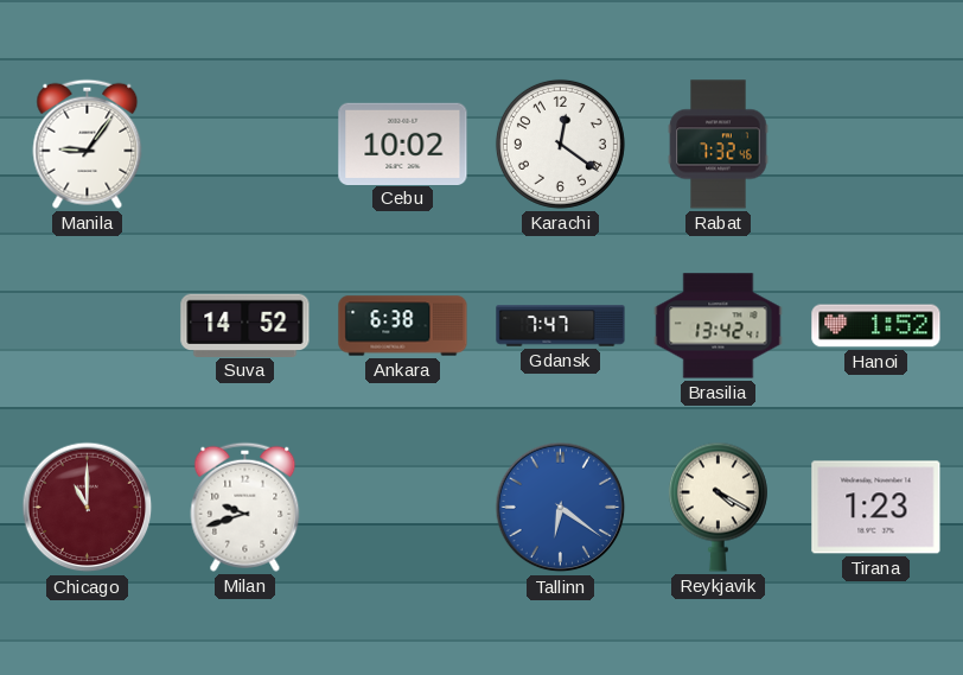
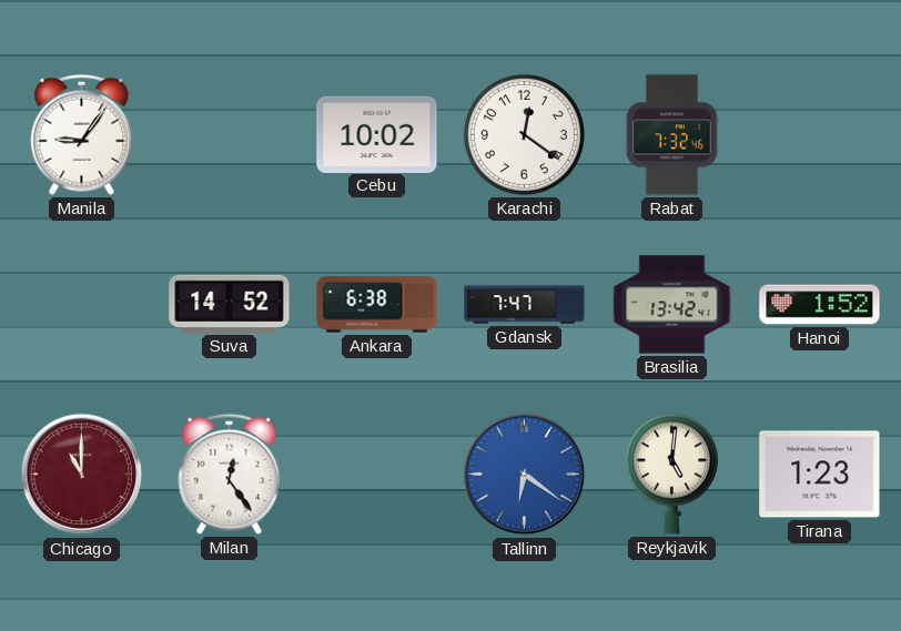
Milan: 9:42 -> 12:24 (230, 474)
Reykjavik: 4:20 -> 5:01 (671, 474)
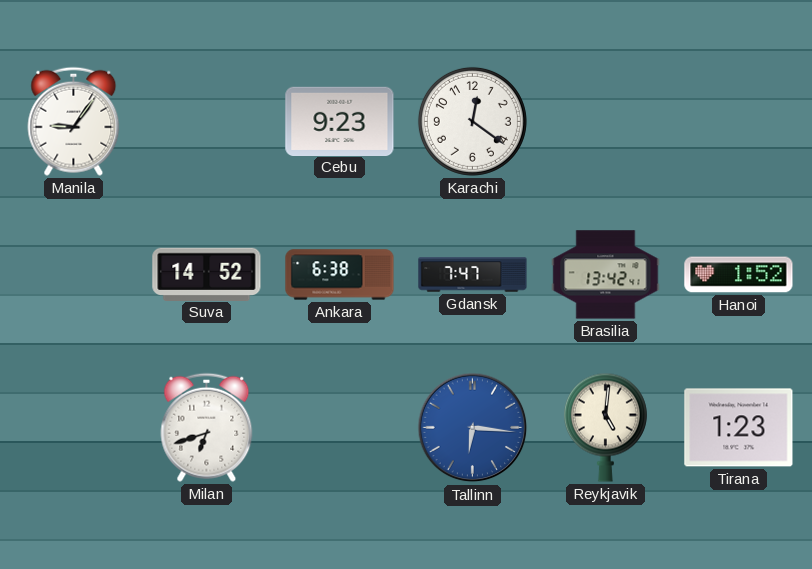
Cebu: 10:02 -> 9:23 (340, 121)
Rabat: 7:32 -> none (672, 135)
Chicago: 11:00 -> none (82, 475)
Milan: 12:24 -> 6:42 (207, 427)
Tallinn: 6:21 -> 6:16 (473, 428)
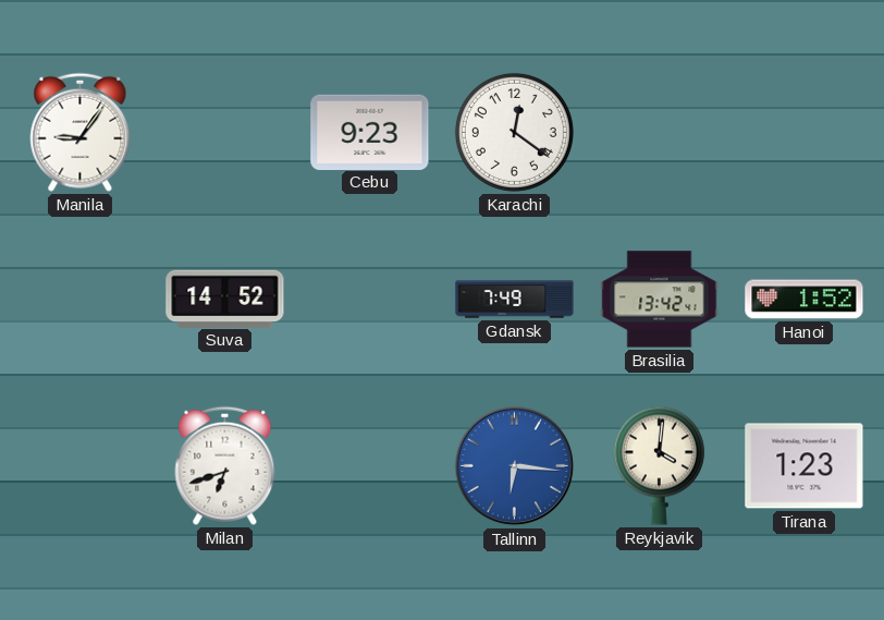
Ankara: 6:38 -> none (340, 275)
Gdansk: 7:47 -> 7:49 (515, 300)
Reykjavik: 5:01 -> 4:01 (659, 465)
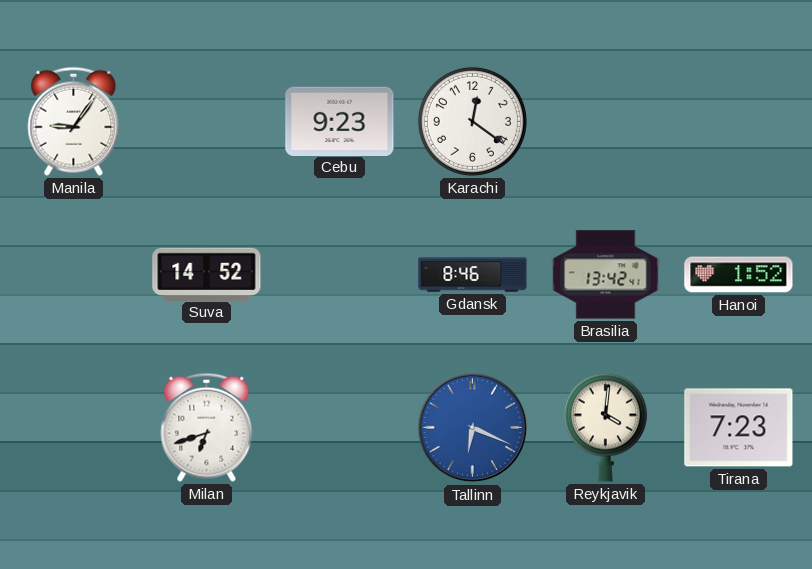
Gdansk: 7:49 -> 8:46 (473, 275)
Tallinn: 6:16 -> 6:19 (473, 428)
Tirana: 1:23 -> 7:23 (739, 428)
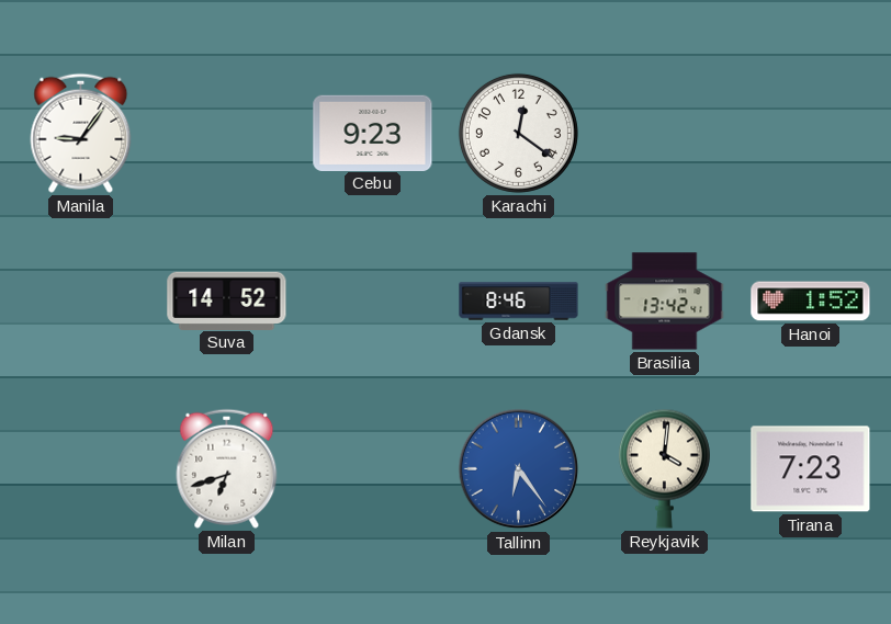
Tallinn: 6:19 -> 6:24 (519, 469)
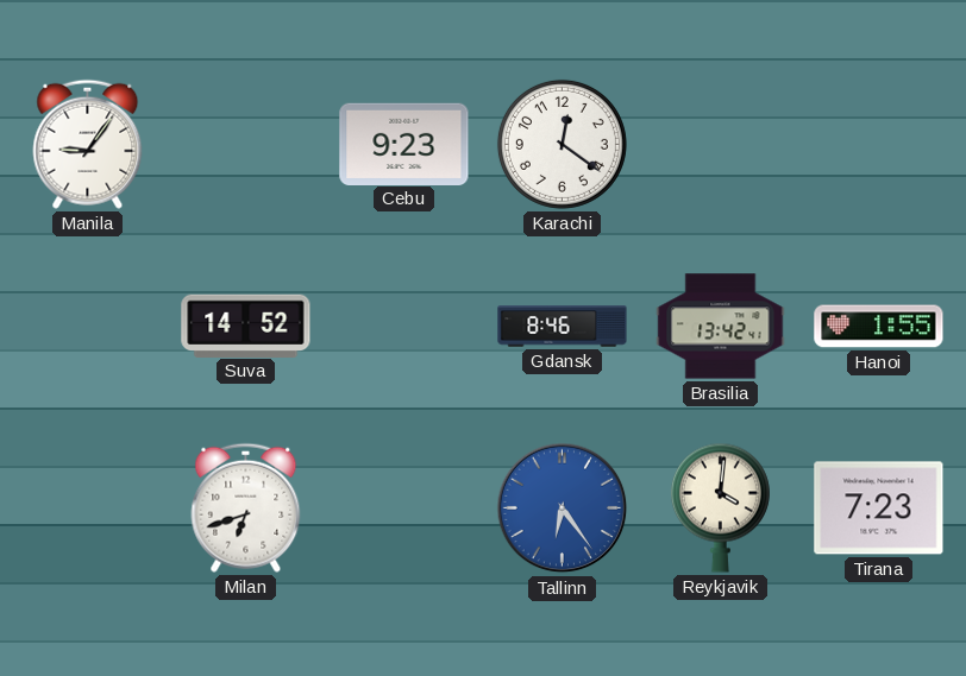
Hanoi: 1:52 -> 1:55 (879, 327)
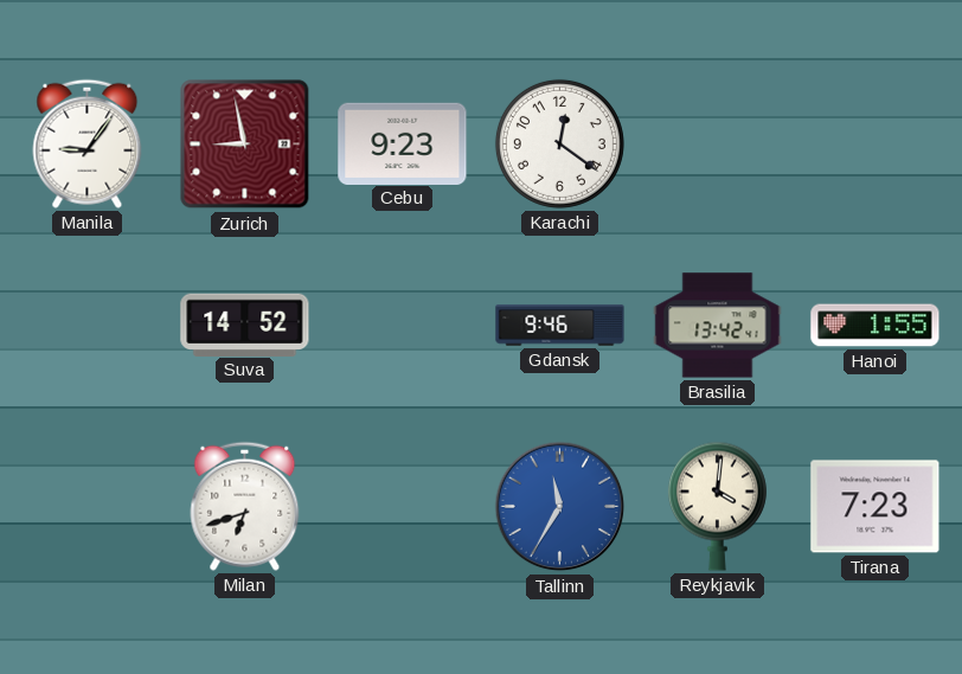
Zurich: none -> 8:58 (245, 145)
Gdansk: 8:46 -> 9:46 (560, 326)
Tallinn: 6:24 -> 11:35 (560, 507)
